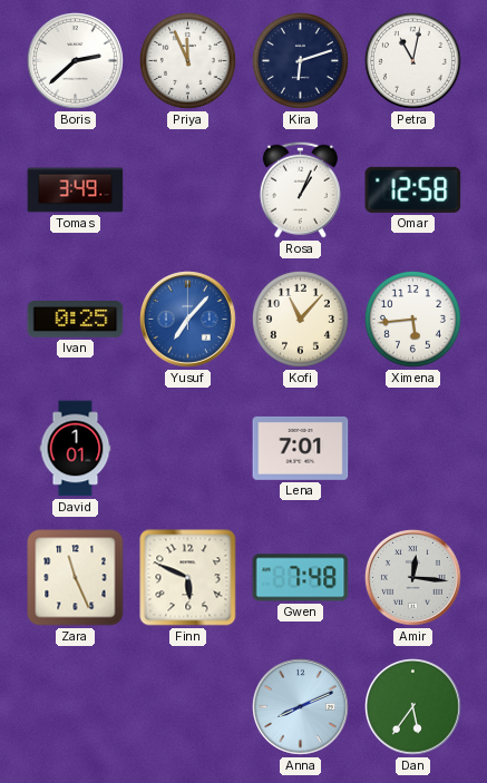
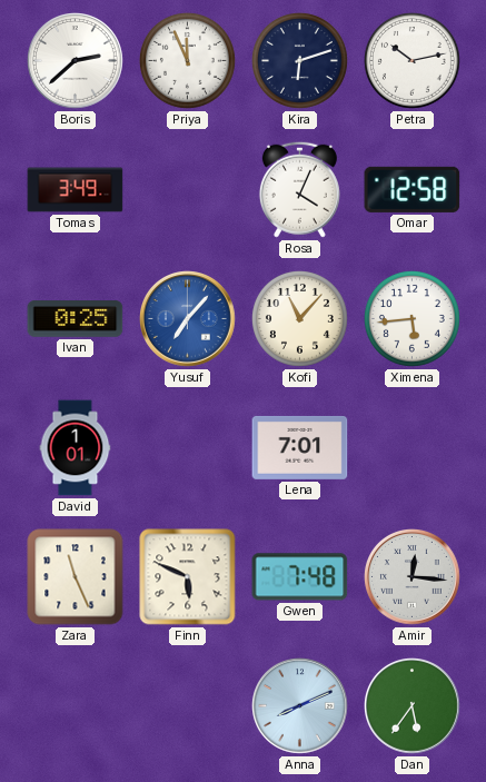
Petra: 11:02 -> 10:13 (411, 60)
Rosa: 1:04 -> 4:04 (299, 189)
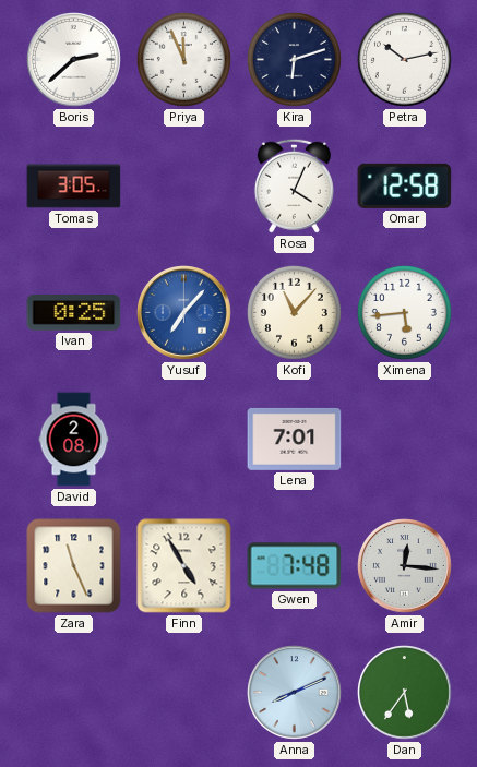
Tomas: 3:49 -> 3:05 (74, 187)
David: 1:01 -> 2:08 (74, 440)
Finn: 5:49 -> 4:55 (184, 566)
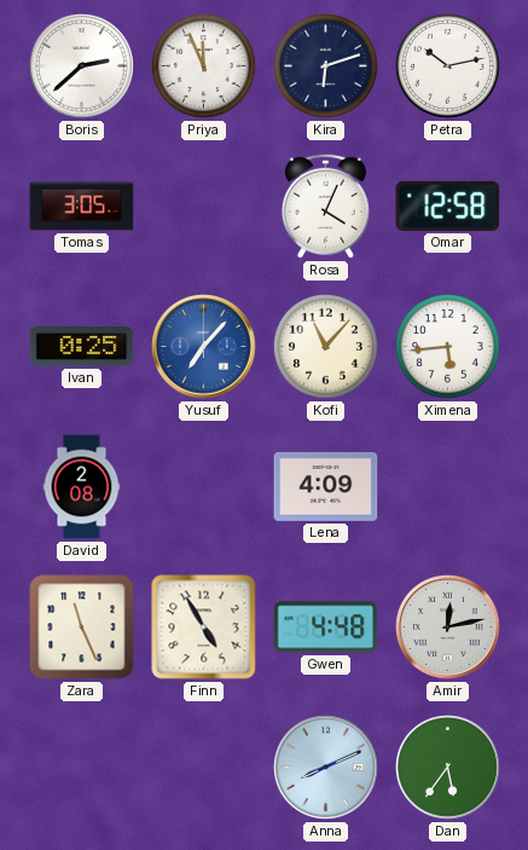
Lena: 7:01 -> 4:09 (326, 486)
Gwen: 7:48 -> 4:48 (326, 628)
Amir: 12:16 -> 12:13 (448, 628)
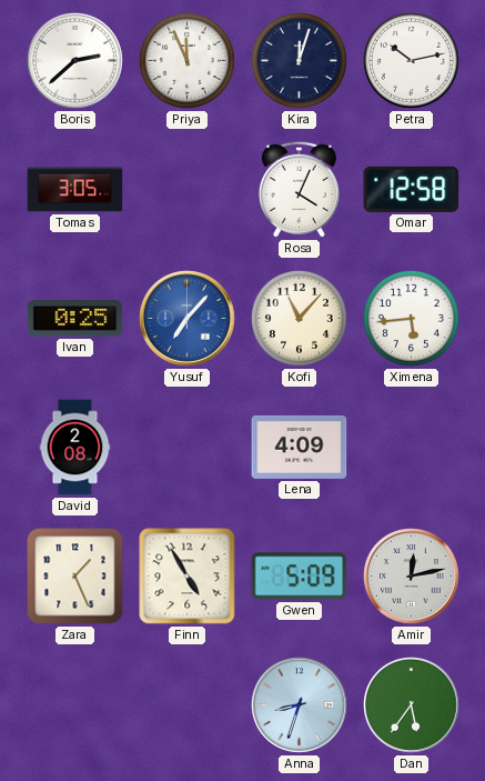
Kira: 6:12 -> 12:03 (299, 60)
Zara: 11:26 -> 1:26 (75, 577)
Gwen: 4:48 -> 5:09 (300, 577)
Anna: 8:11 -> 8:33 (300, 705)
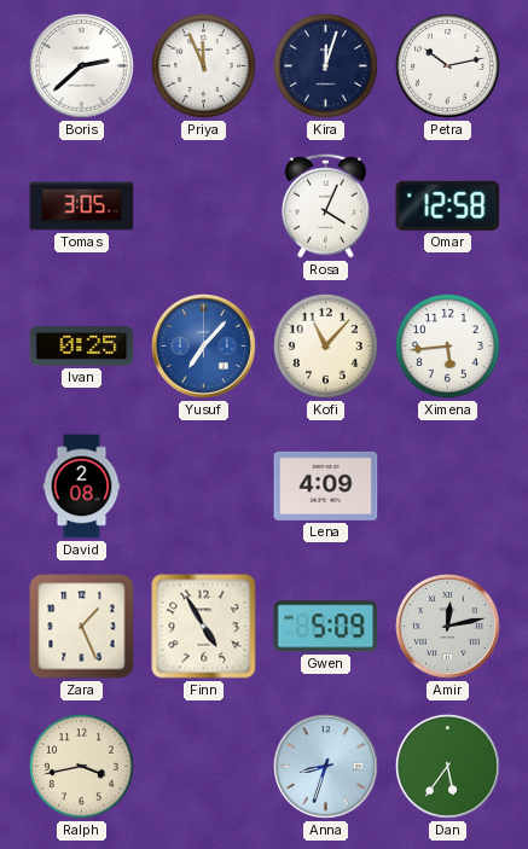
Ralph: none -> 3:43 (81, 766)
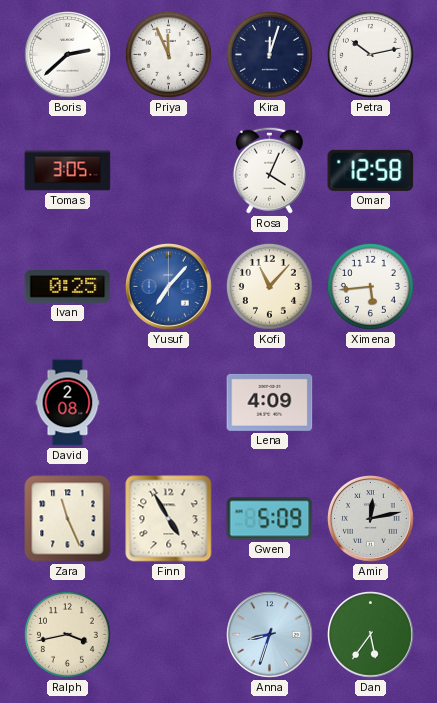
Zara: 1:26 -> 11:26 (68, 519)
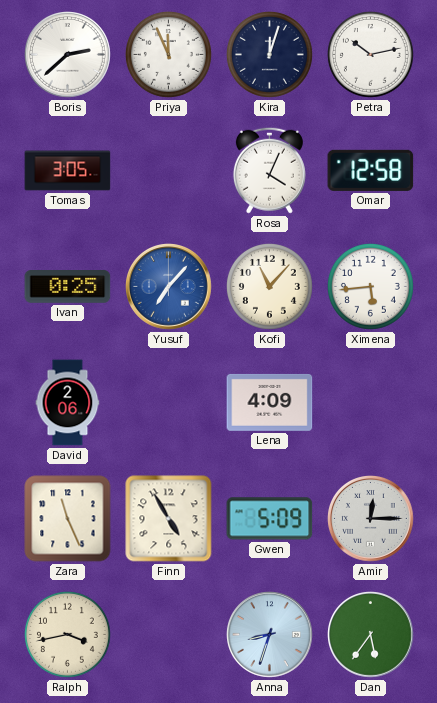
David: 2:08 -> 2:06 (68, 403)
Amir: 12:13 -> 12:15 (371, 519)
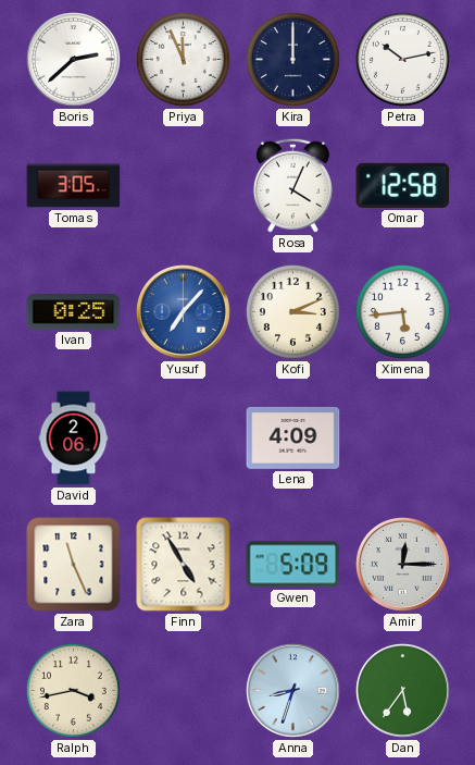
Kira: 12:03 -> 12:00 (292, 59)
Kofi: 11:07 -> 3:11 (292, 311)
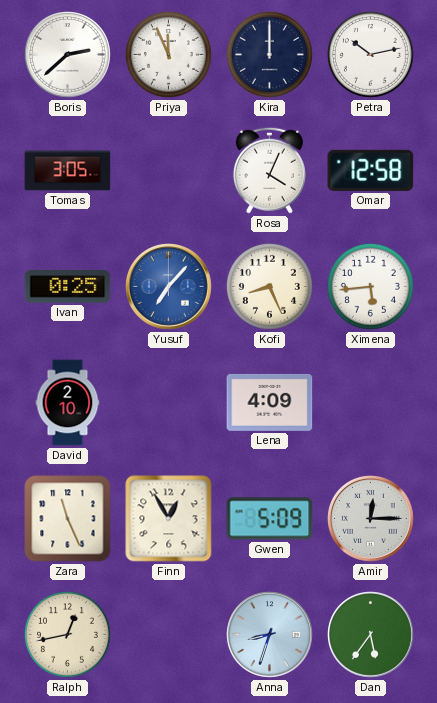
Kofi: 3:11 -> 8:26 (269, 286)
David: 2:06 -> 2:10 (68, 403)
Finn: 4:55 -> 12:55 (169, 519)
Ralph: 3:43 -> 12:43 (67, 634)
